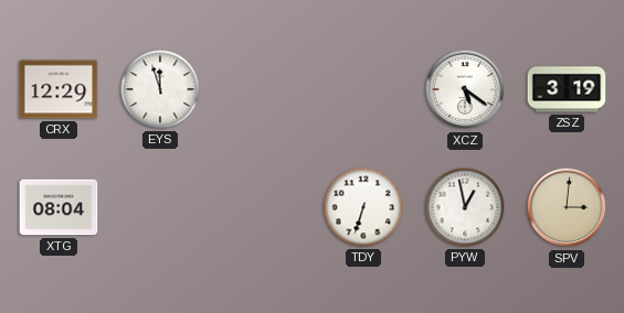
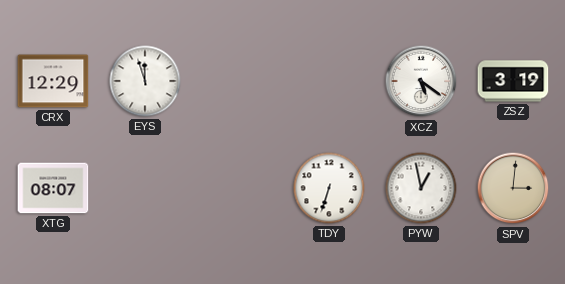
XTG: 08:04 -> 08:07 (53, 188)
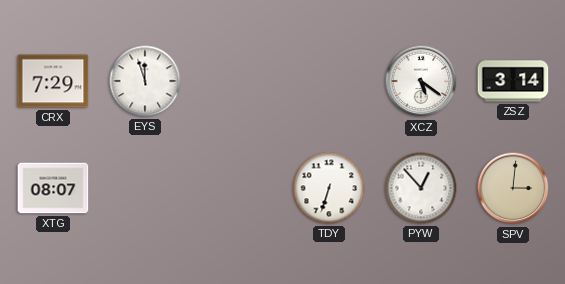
CRX: 12:29 -> 7:29 (53, 81)
ZSZ: 3:19 -> 3:14 (513, 81)
PYW: 12:58 -> 12:53 (421, 188)
